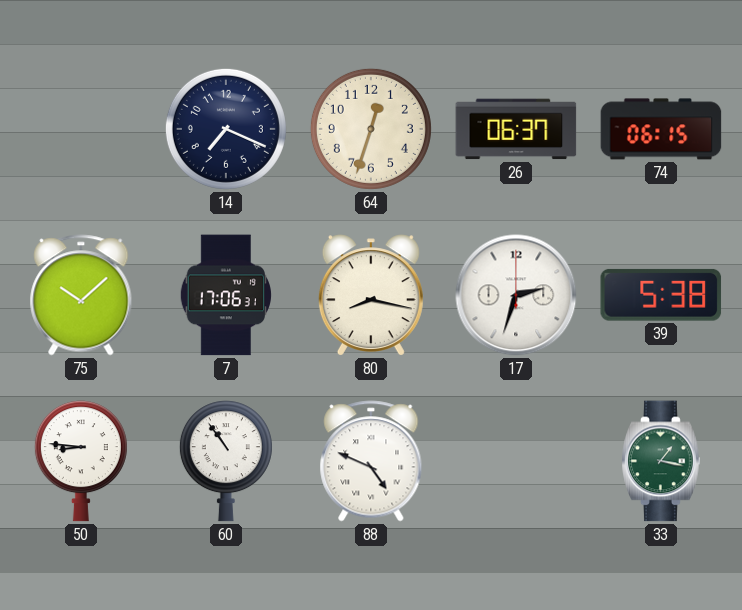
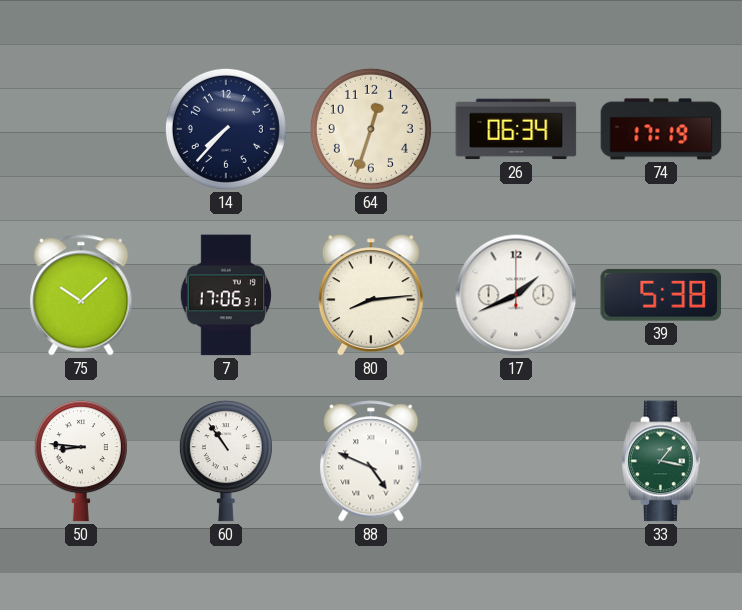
14: 7:19 -> 7:37 (226, 129)
26: 06:37 -> 06:34 (516, 129)
74: 06:15 -> 17:19 (661, 129)
80: 8:17 -> 8:14 (371, 295)
17: 2:33 -> 1:41 (516, 295)
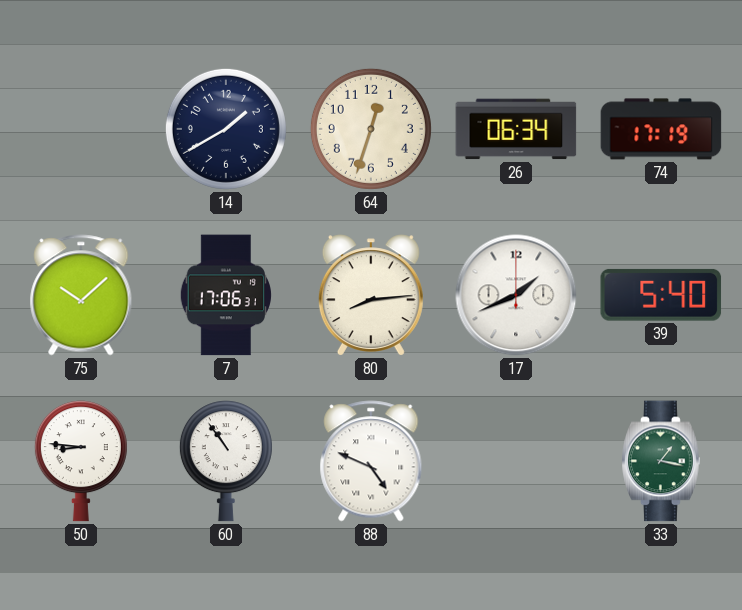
14: 7:37 -> 1:40 (226, 129)
39: 5:38 -> 5:40 (661, 295)
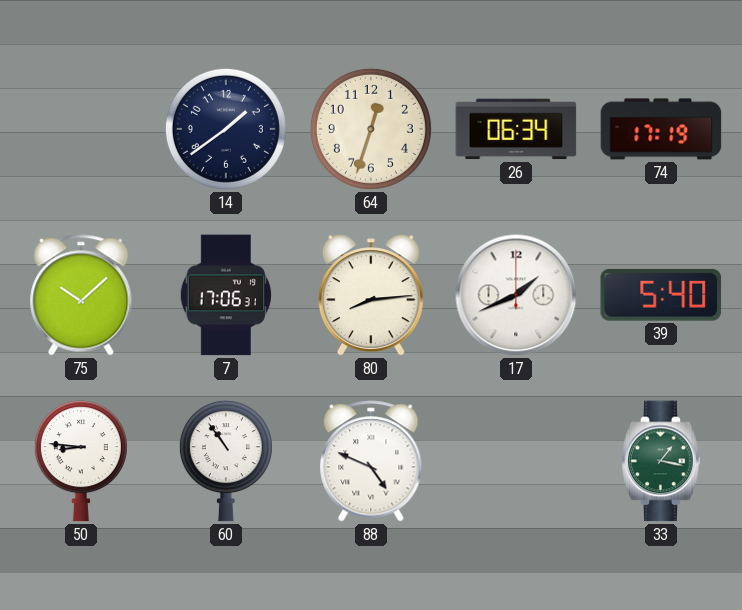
14: 1:40 -> 1:39 (226, 129)
